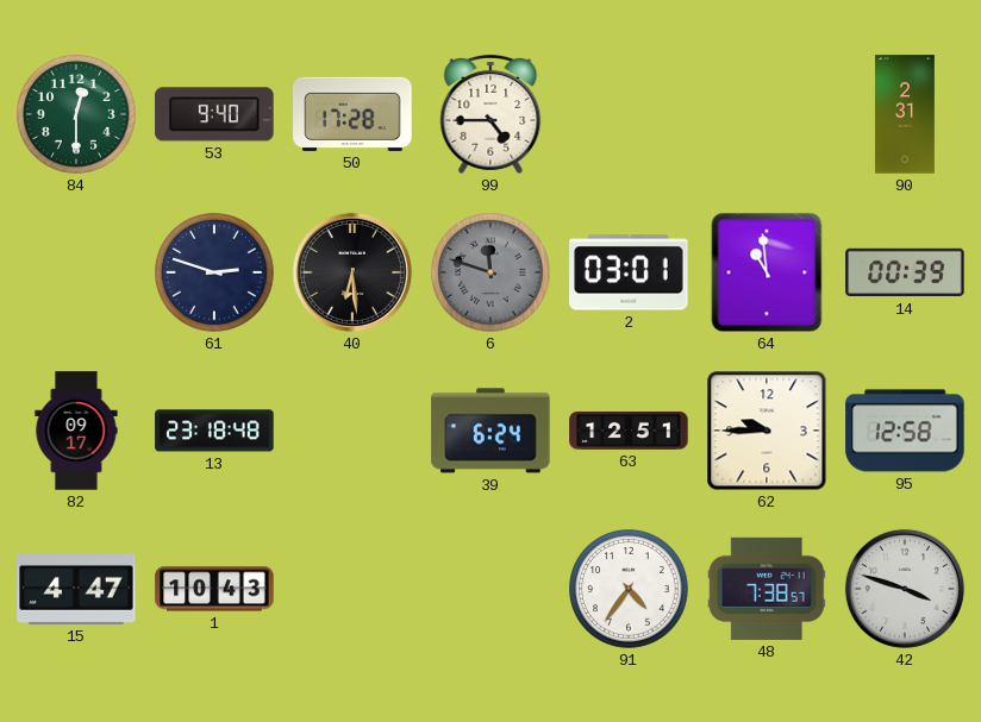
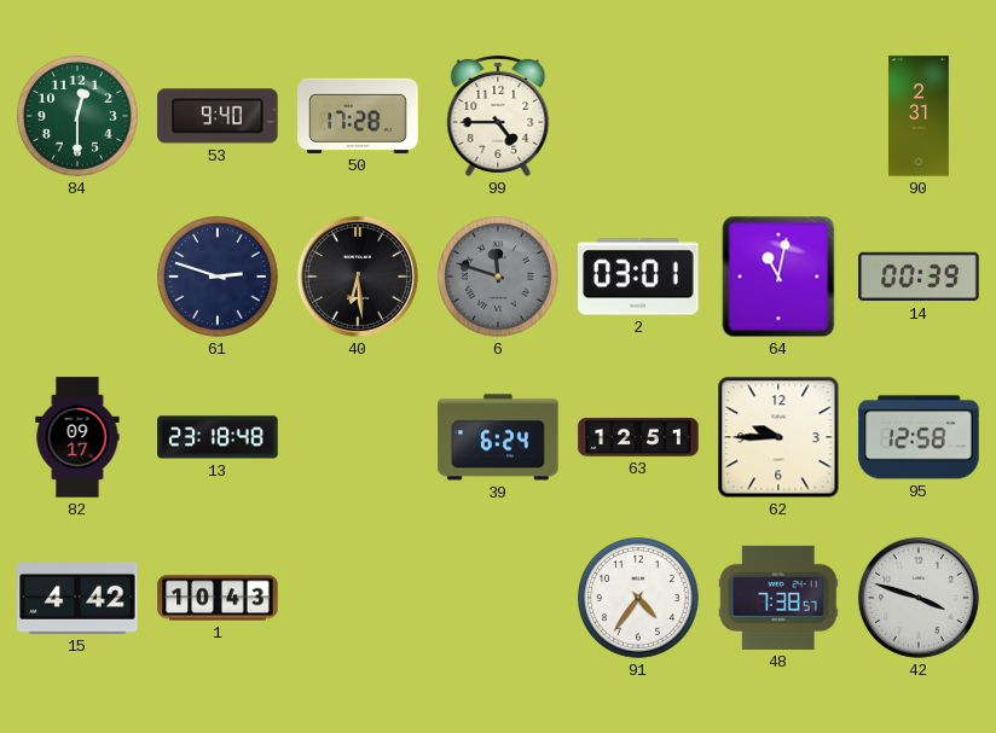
64: 10:59 -> 11:02 (778, 277)
15: 4:47 -> 4:42 (77, 599)
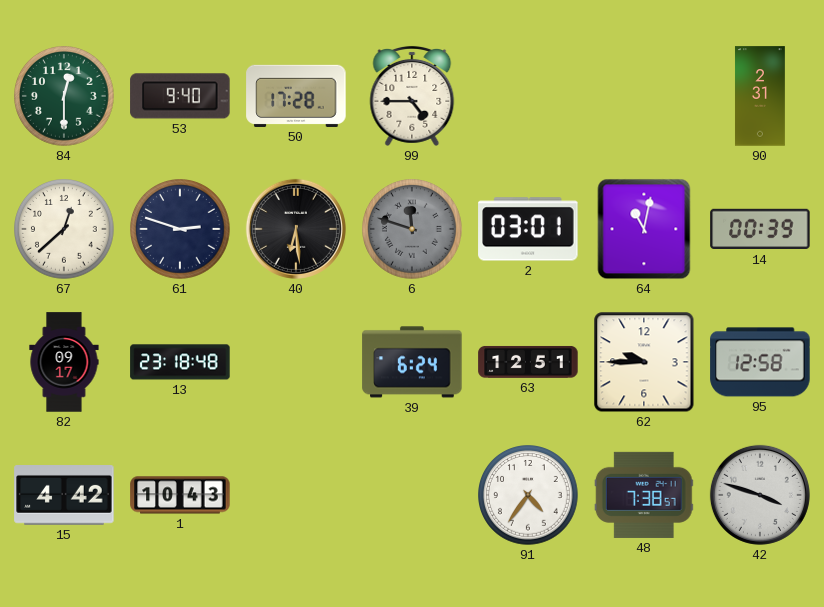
67: none -> 12:38 (65, 230)
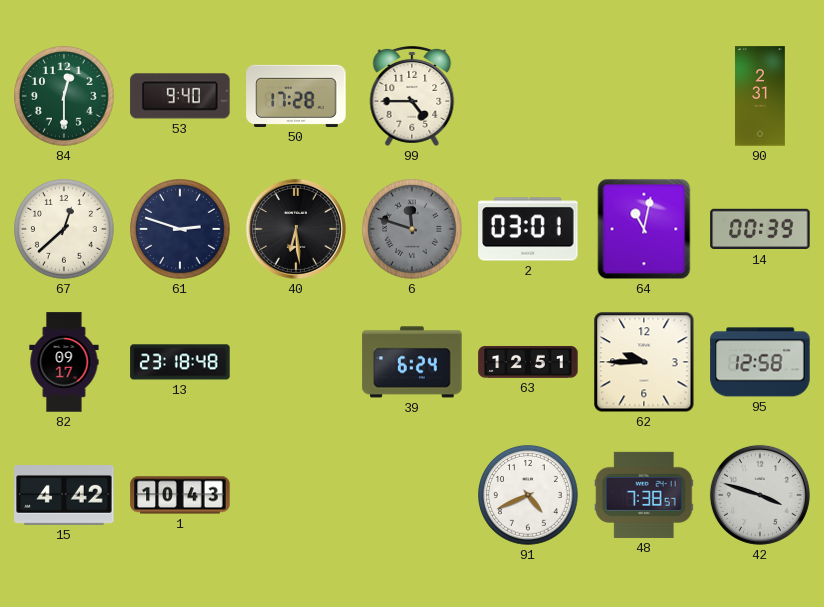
91: 4:36 -> 4:41 (529, 496)
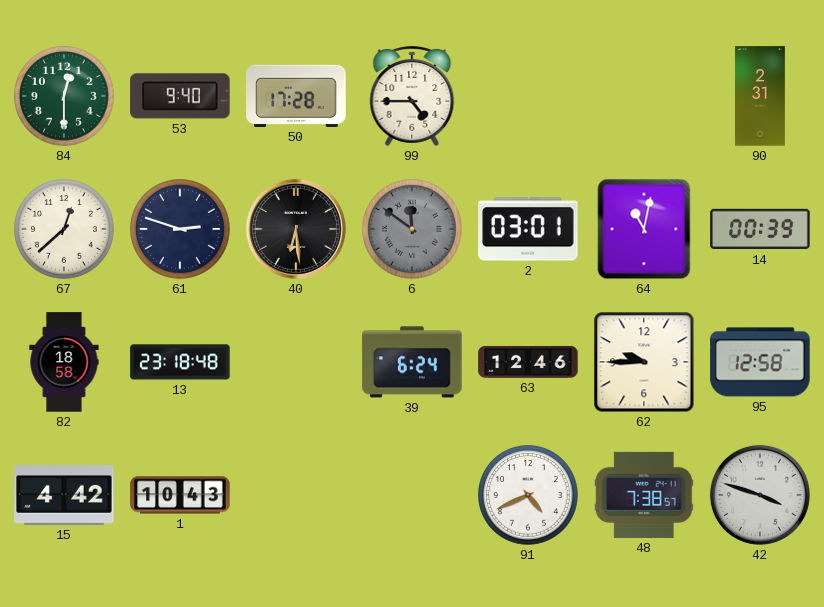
6: 11:48 -> 11:51 (413, 230)
82: 09:17 -> 18:58 (64, 362)
63: 12:51 -> 12:46 (528, 362)
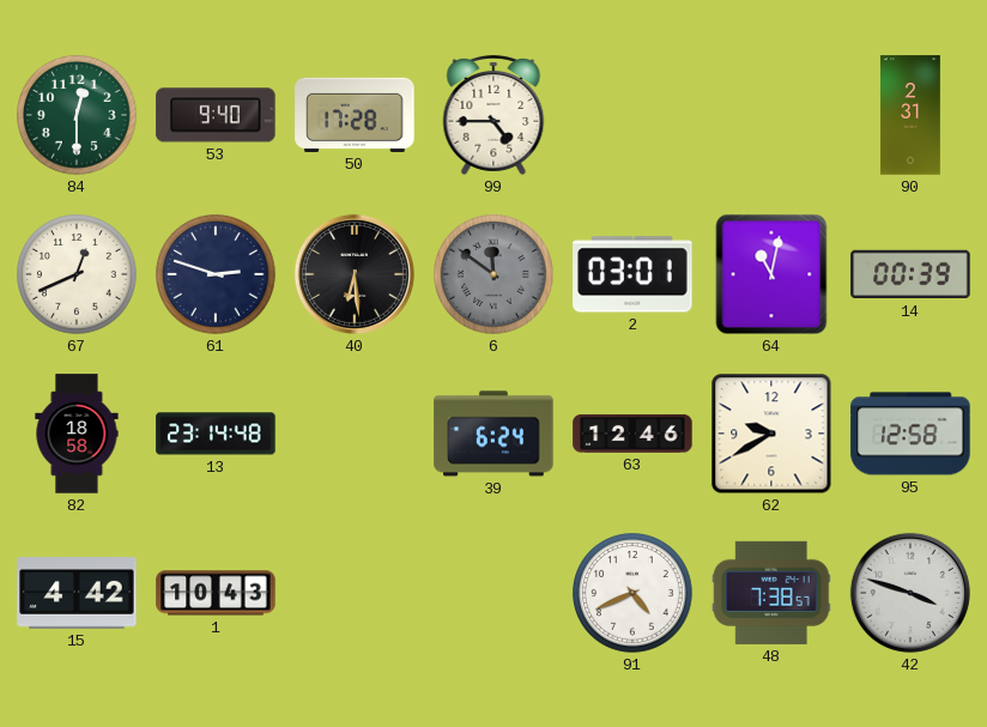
67: 12:38 -> 12:41 (78, 275)
13: 23:18 -> 23:14 (216, 434)
62: 9:45 -> 9:40 (771, 434)
